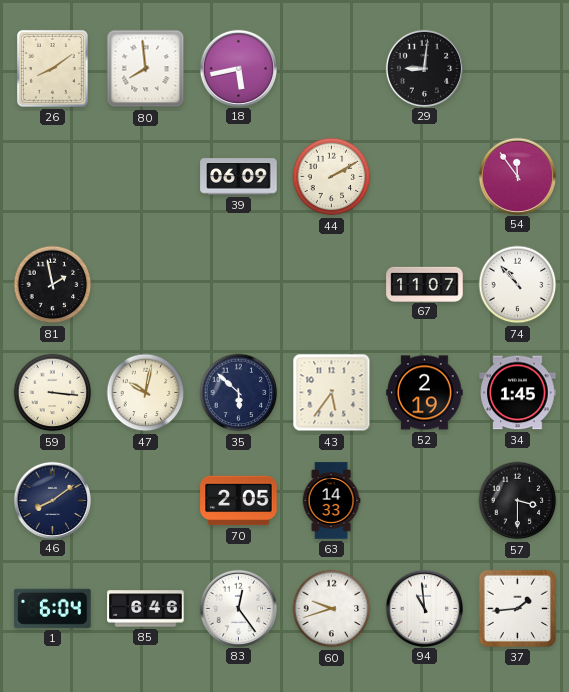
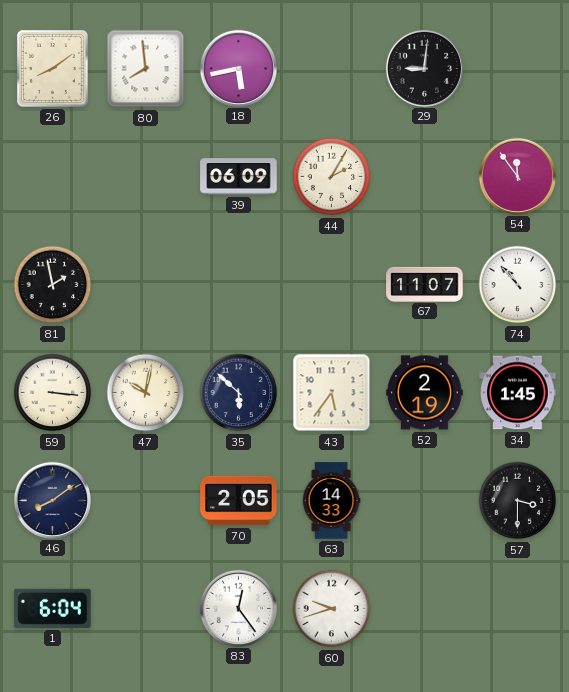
44: 2:10 -> 2:05 (332, 177)
85: 6:46 -> none (146, 609)
94: 10:59 -> none (424, 608)
37: 1:44 -> none (517, 608)
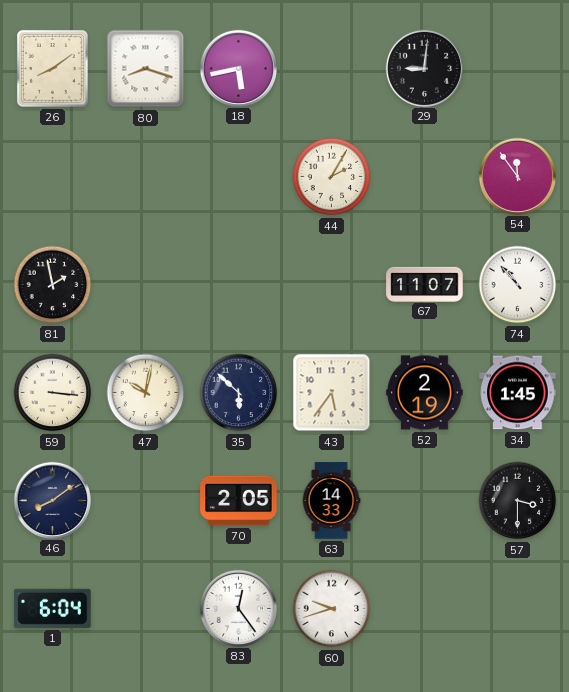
80: 7:59 -> 8:18 (146, 69)
39: 06:09 -> none (239, 177)
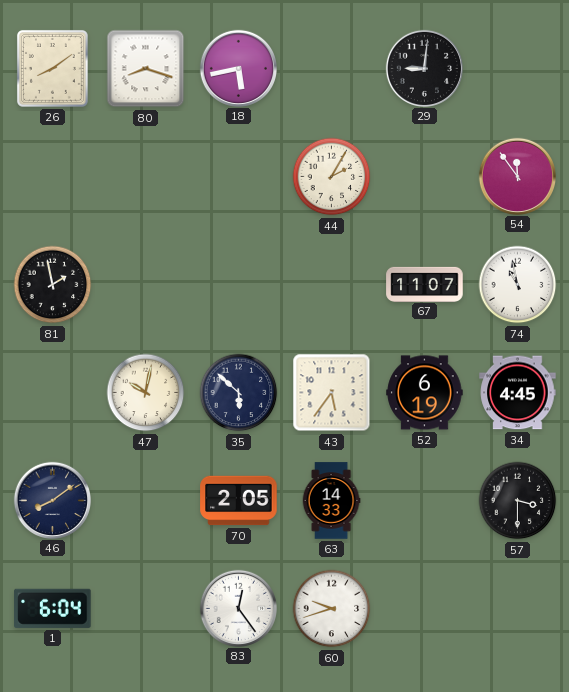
74: 10:53 -> 10:58 (518, 285)
59: 3:16 -> none (53, 393)
52: 2:19 -> 6:19 (425, 393)
34: 1:45 -> 4:45 (518, 393)
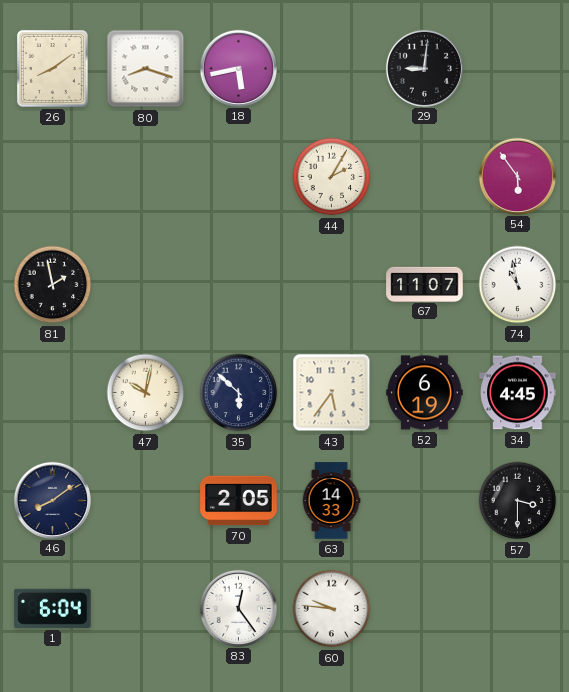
54: 11:54 -> 5:54 (517, 176)
60: 9:42 -> 9:46 (332, 609)
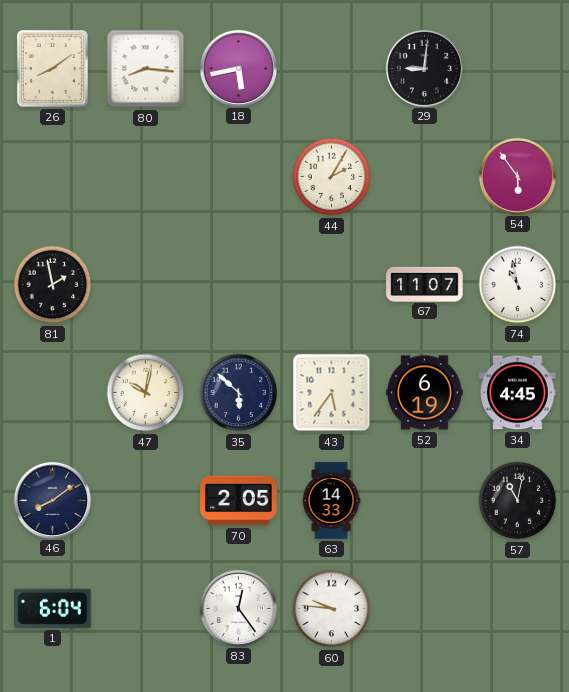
80: 8:18 -> 8:16 (146, 69)
57: 3:30 -> 11:02 (518, 501)
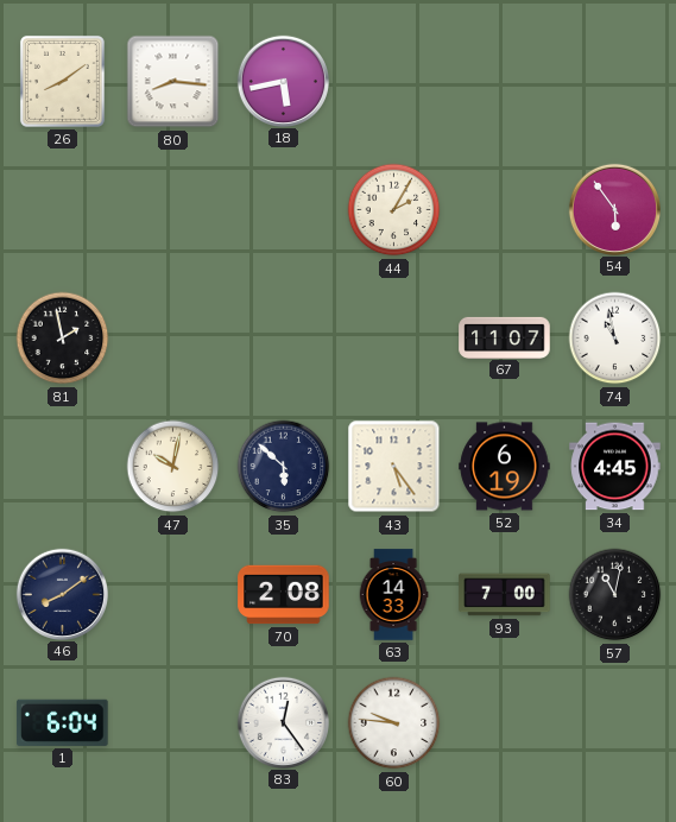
29: 9:01 -> none (424, 68)
43: 5:36 -> 5:24 (394, 467)
70: 2:05 -> 2:08 (284, 595)
93: none -> 7:00 (505, 595)
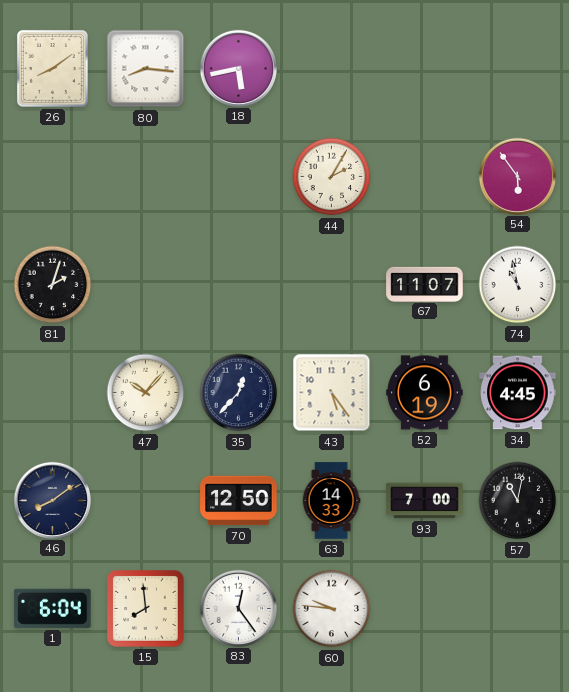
81: 1:58 -> 2:03 (53, 285)
47: 10:02 -> 10:07 (146, 393)
35: 5:52 -> 12:37 (239, 393)
70: 2:08 -> 12:50 (239, 501)
15: none -> 7:59 (146, 609)
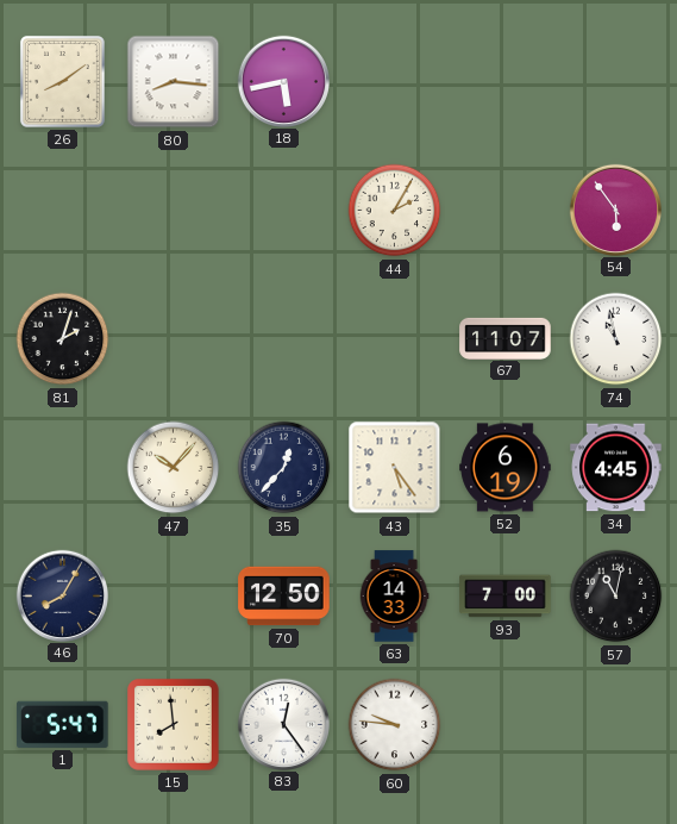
46: 8:09 -> 8:05 (62, 595)
1: 6:04 -> 5:47 (63, 724)
